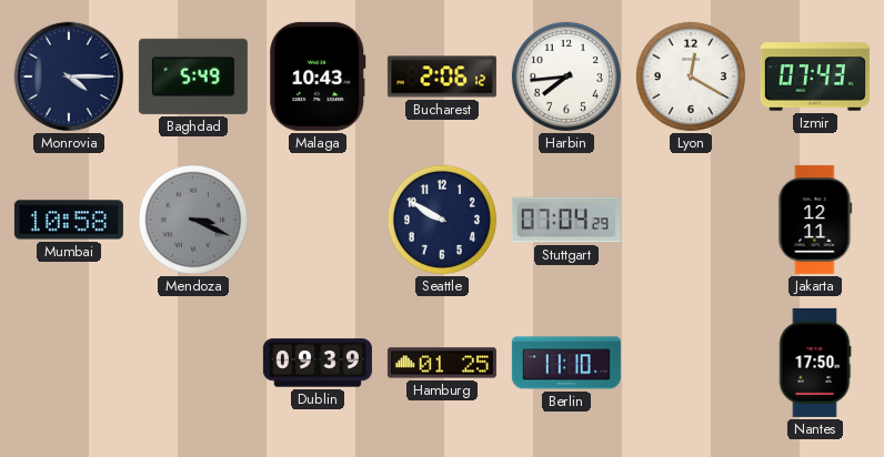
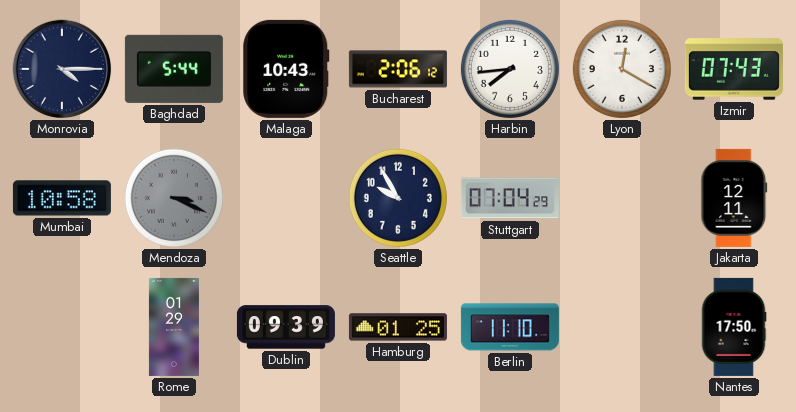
Baghdad: 5:49 -> 5:44 (174, 69)
Seattle: 9:50 -> 9:55 (398, 198)
Rome: none -> 01:29 (174, 327)
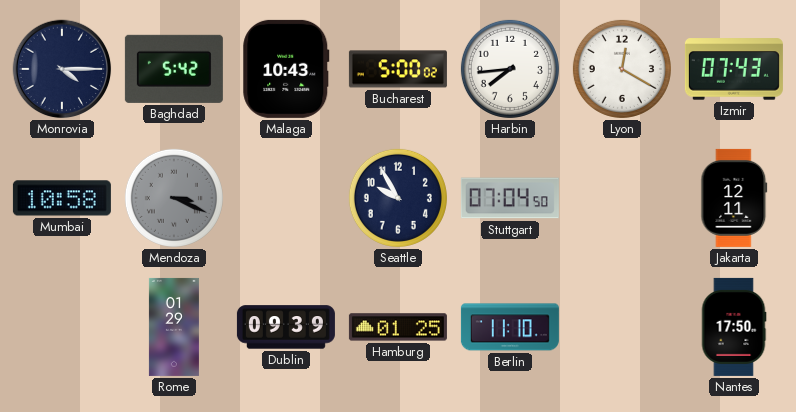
Baghdad: 5:44 -> 5:42 (174, 69)
Bucharest: 2:06 -> 5:00 (398, 69)
Stuttgart: 07:04:29 -> 07:04:50 (510, 198)
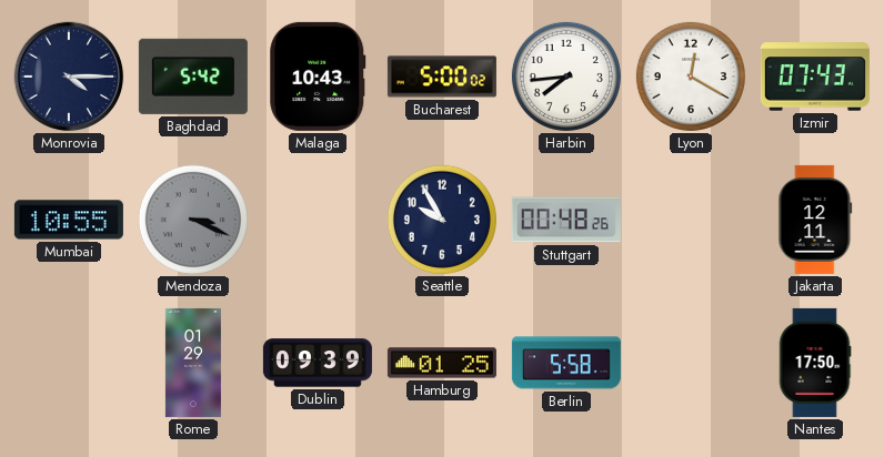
Mumbai: 10:58 -> 10:55 (69, 220)
Stuttgart: 07:04 -> 00:48 (566, 220)
Berlin: 11:10 -> 5:58 (566, 363)
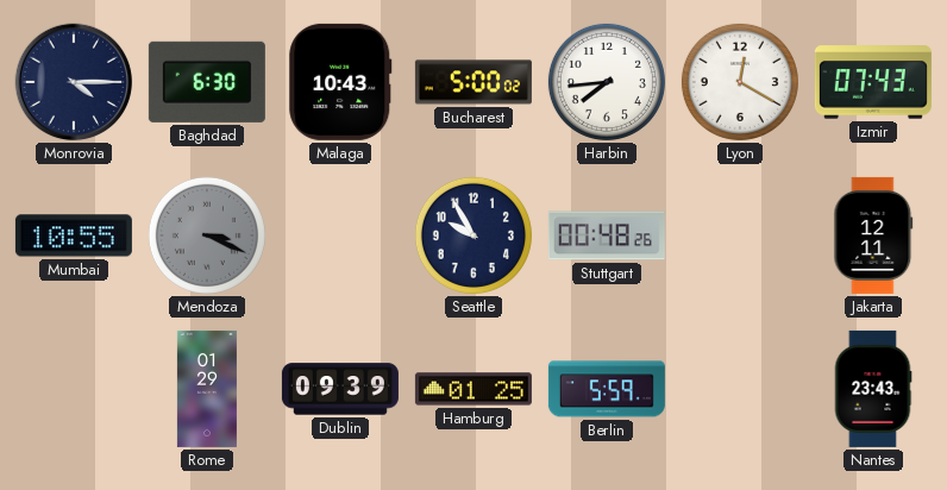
Baghdad: 5:42 -> 6:30 (207, 82)
Berlin: 5:58 -> 5:59 (607, 389)
Nantes: 17:50 -> 23:43 (873, 389)
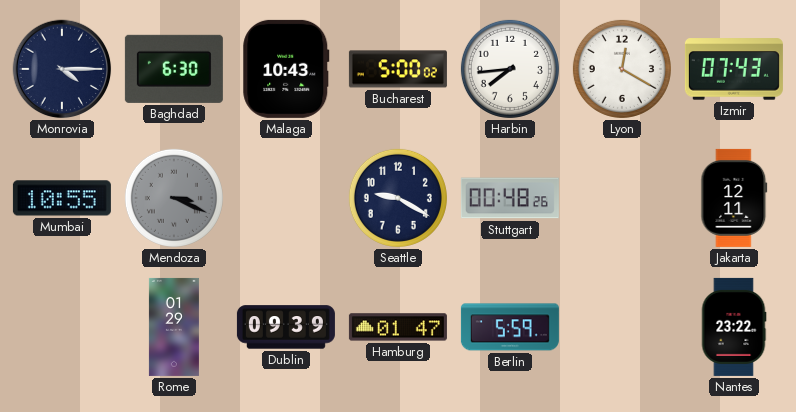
Seattle: 9:55 -> 9:20 (398, 198)
Hamburg: 01:25 -> 01:47 (398, 327)
Nantes: 23:43 -> 23:22 (734, 327)
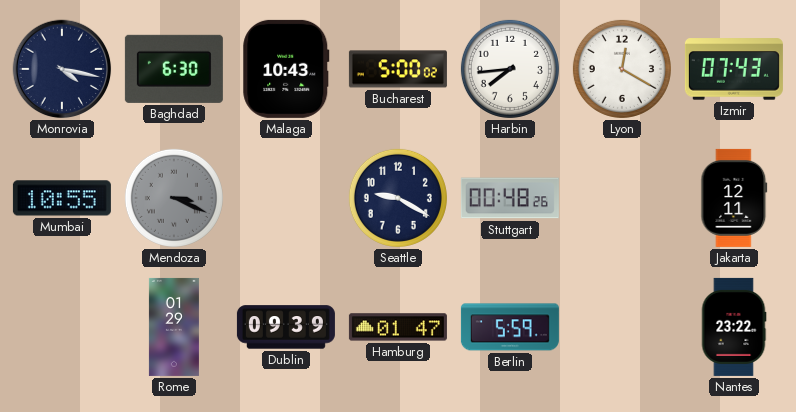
Monrovia: 4:15 -> 4:17 (62, 69)
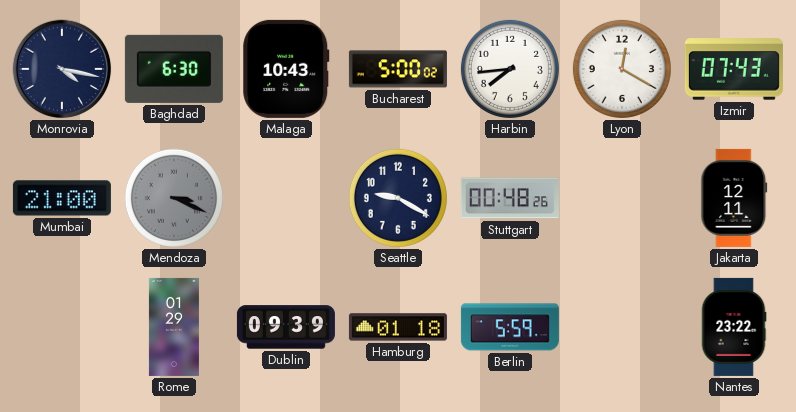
Mumbai: 10:55 -> 21:00 (62, 198)
Hamburg: 01:47 -> 01:18 (398, 327)
